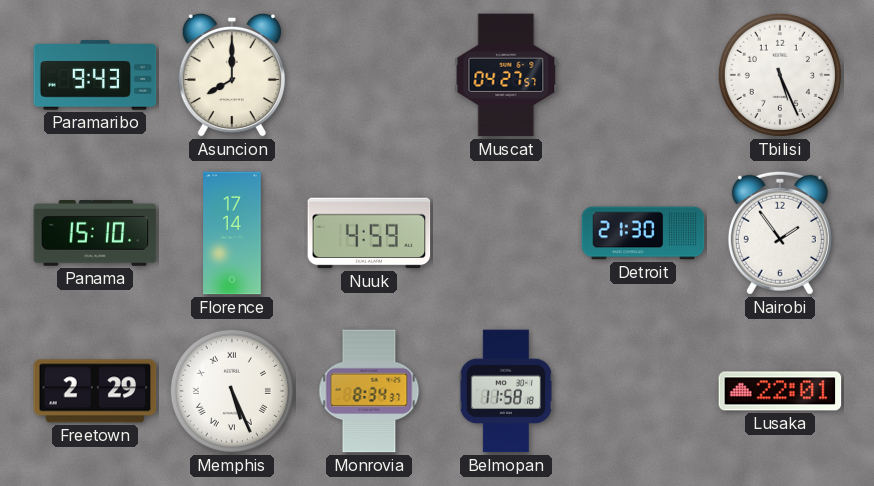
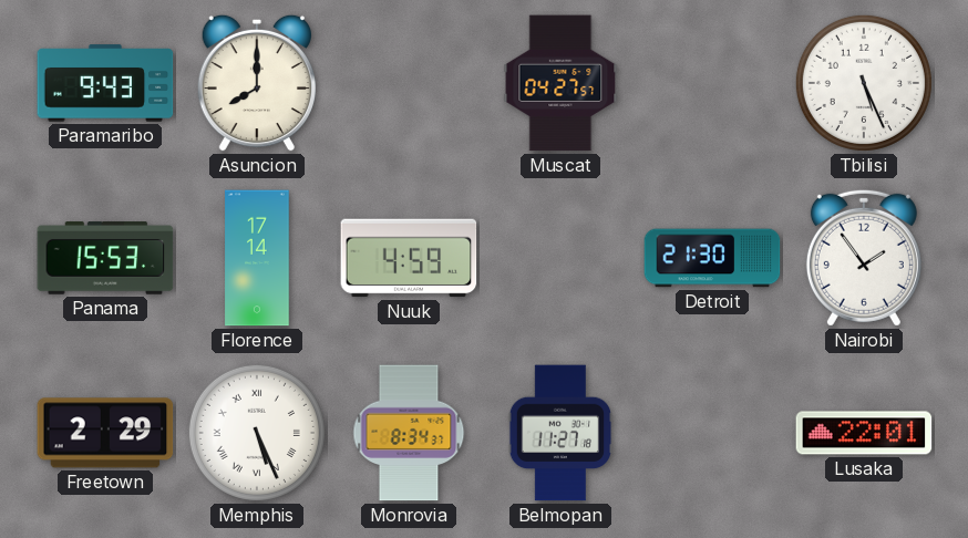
Panama: 15:10 -> 15:53 (105, 259)
Belmopan: 11:58 -> 11:27 (559, 433)
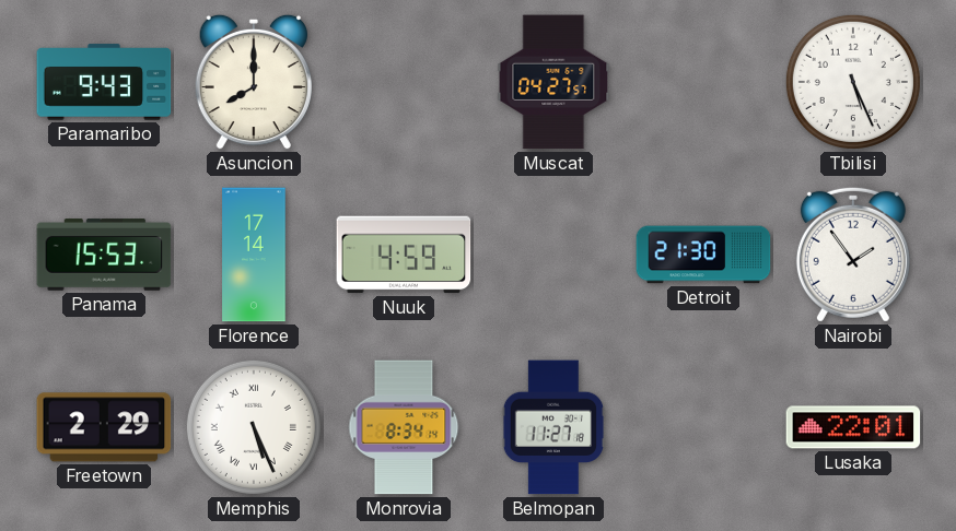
Monrovia: 8:34:37 -> 8:34:14 (404, 427)
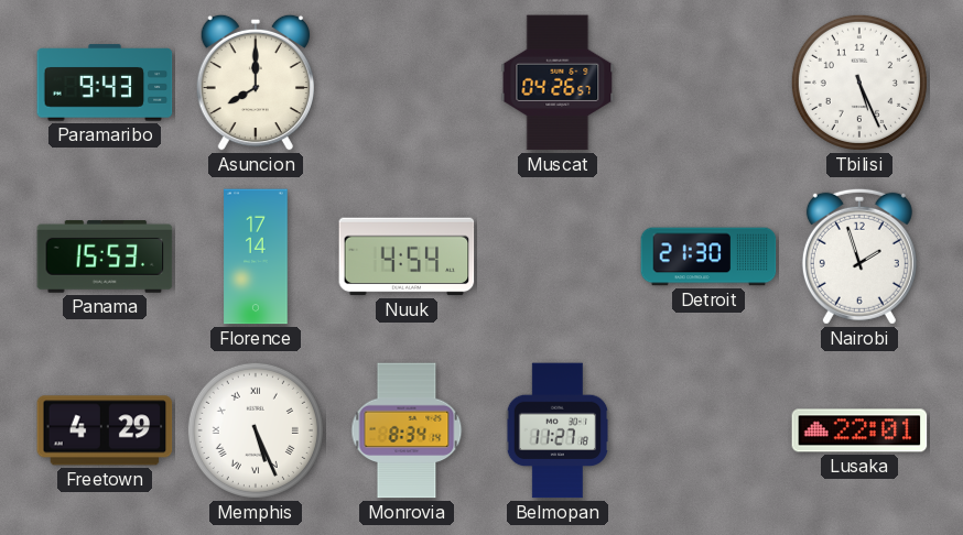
Muscat: 04:27 -> 04:26 (558, 83)
Nuuk: 4:59 -> 4:54 (407, 256)
Nairobi: 1:54 -> 1:57 (859, 256)
Freetown: 2:29 -> 4:29 (105, 430)
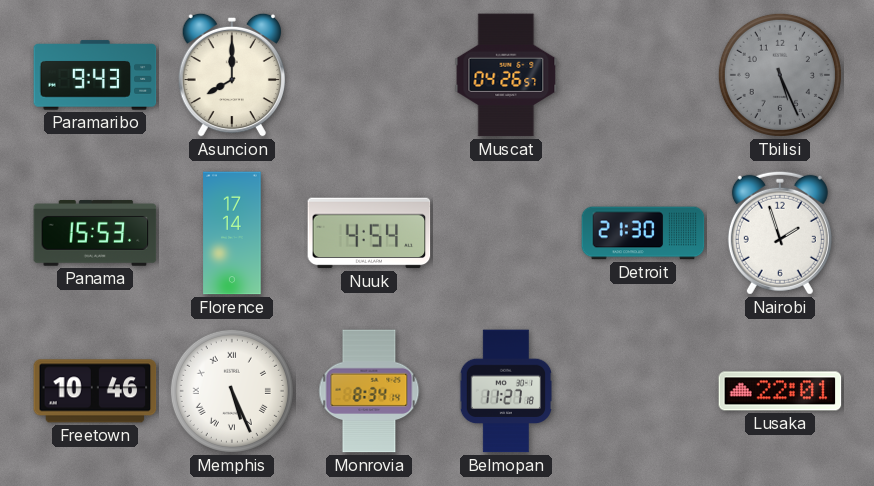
Tbilisi dial: white -> grey (780, 75)
Freetown: 4:29 -> 10:46 (95, 391)
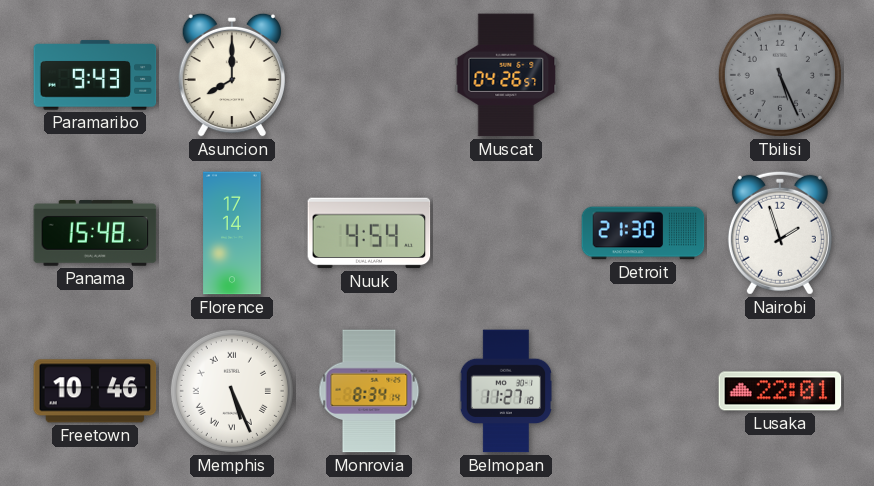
Panama: 15:53 -> 15:48 (95, 234)
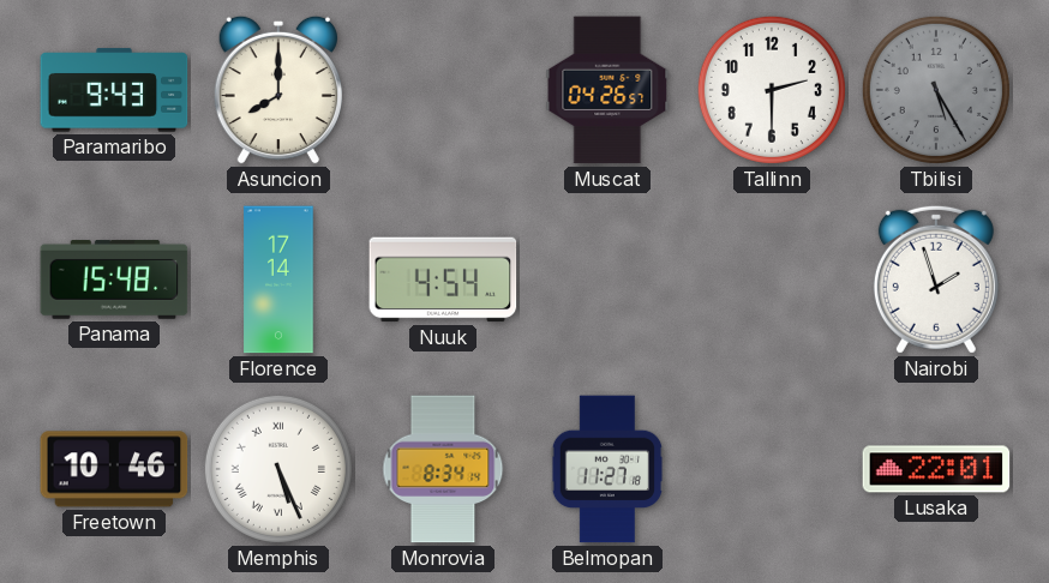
Tallinn: none -> 2:30 (772, 90)
Tbilisi: 5:26 -> 5:25 (936, 90)
Detroit: 21:30 -> none (643, 233)
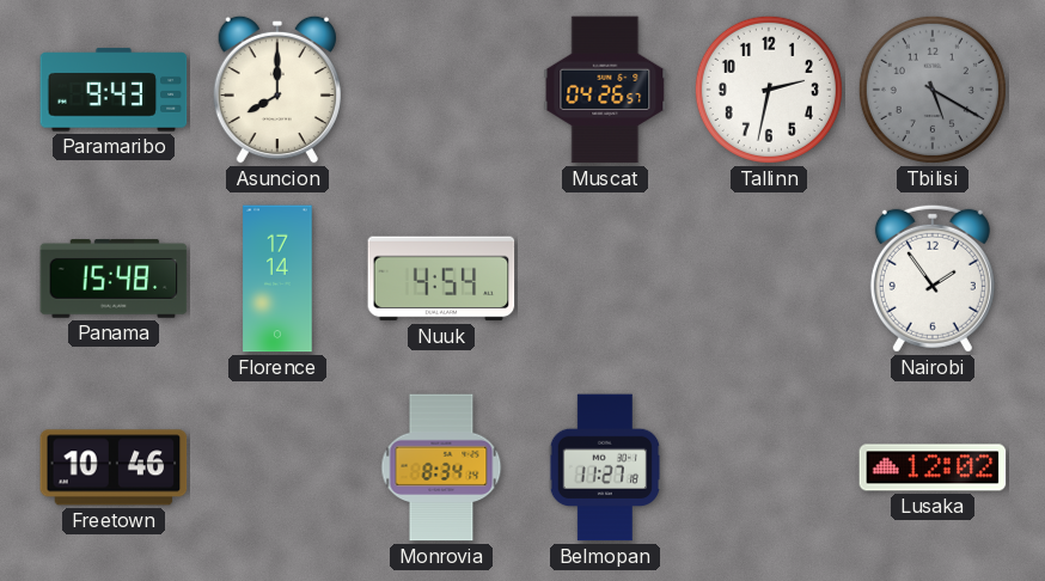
Tallinn: 2:30 -> 2:32 (769, 90)
Tbilisi: 5:25 -> 5:20 (933, 90)
Nairobi: 1:57 -> 1:54 (933, 279)
Memphis: 5:26 -> none (278, 469)
Lusaka: 22:01 -> 12:02 (933, 467)
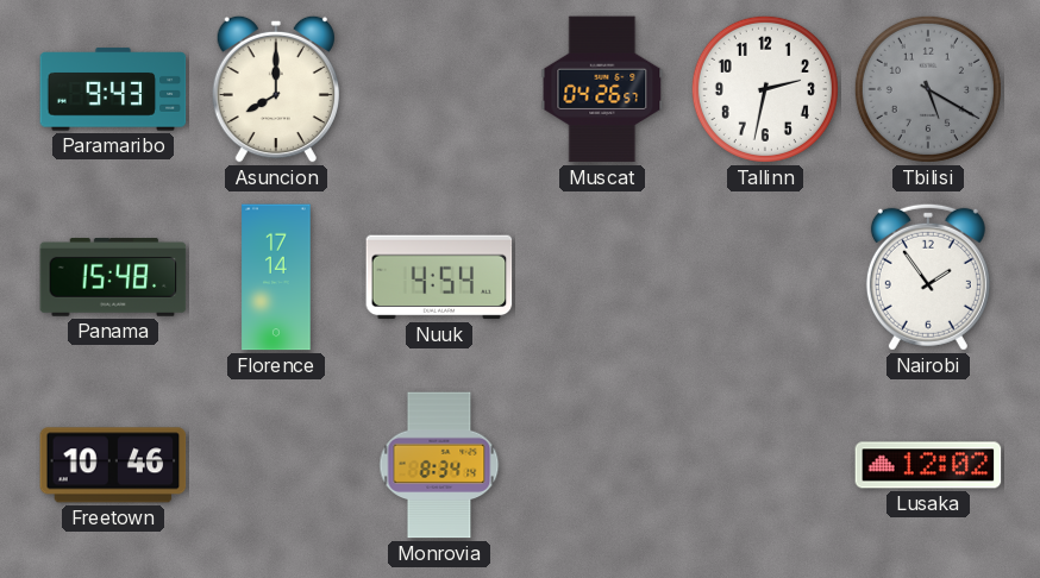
Belmopan: 11:27 -> none (604, 467)
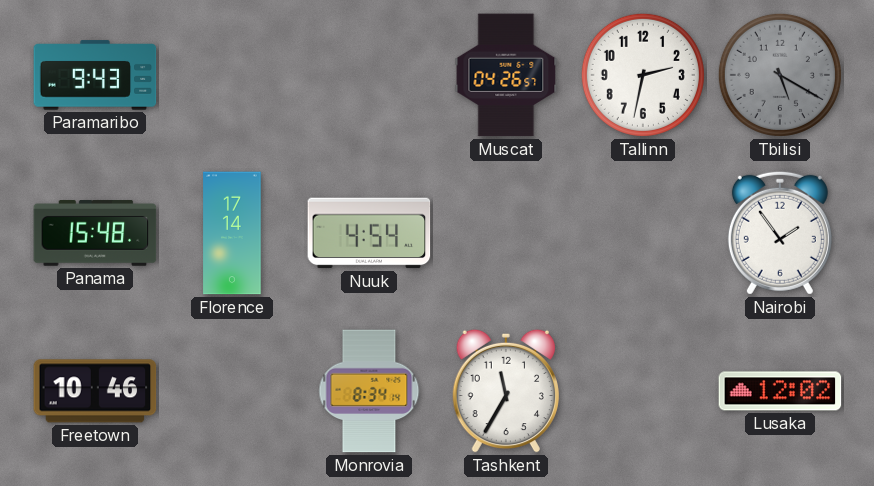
Asuncion: 8:00 -> none (276, 89)
Tashkent: none -> 11:35 (506, 391)
